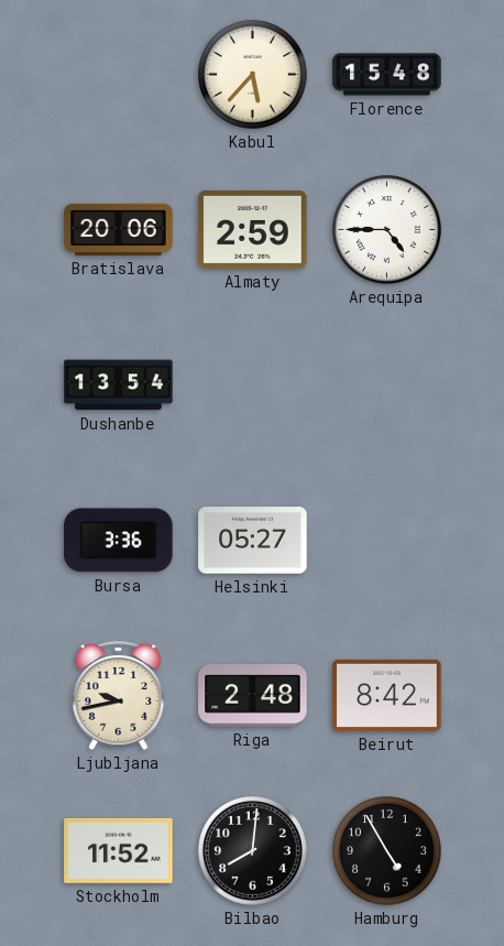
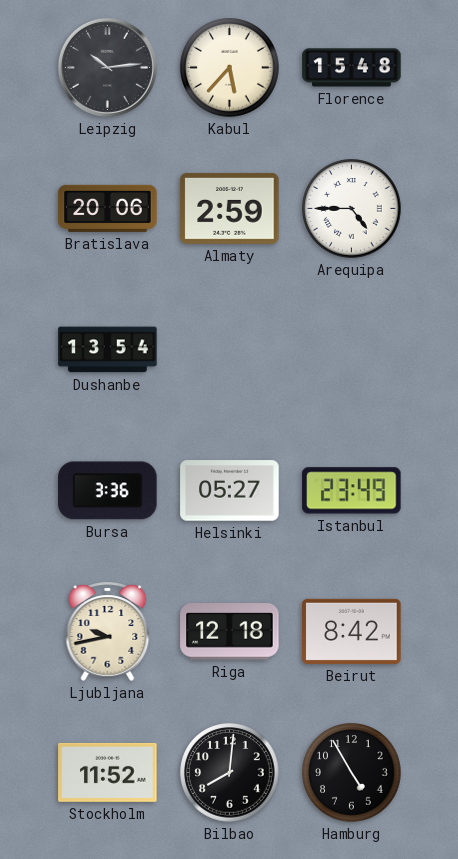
Leipzig: none -> 10:14 (107, 67)
Istanbul: none -> 23:49 (352, 491)
Riga: 2:48 -> 12:18 (230, 632)
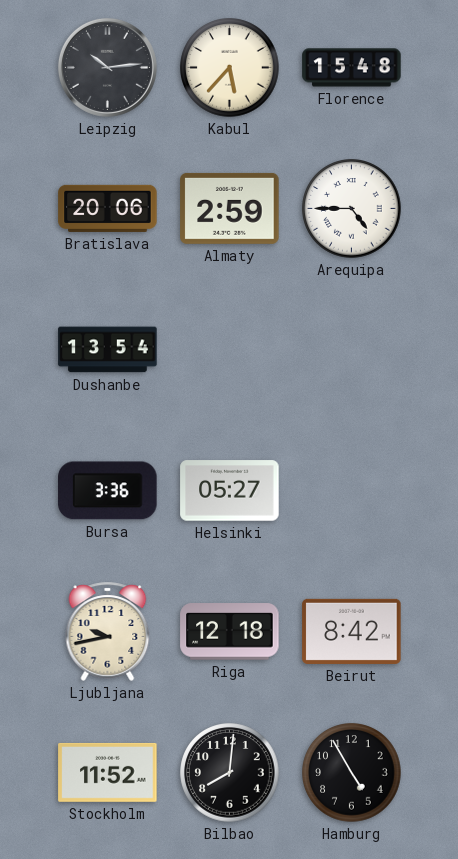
Istanbul: 23:49 -> none (352, 491)
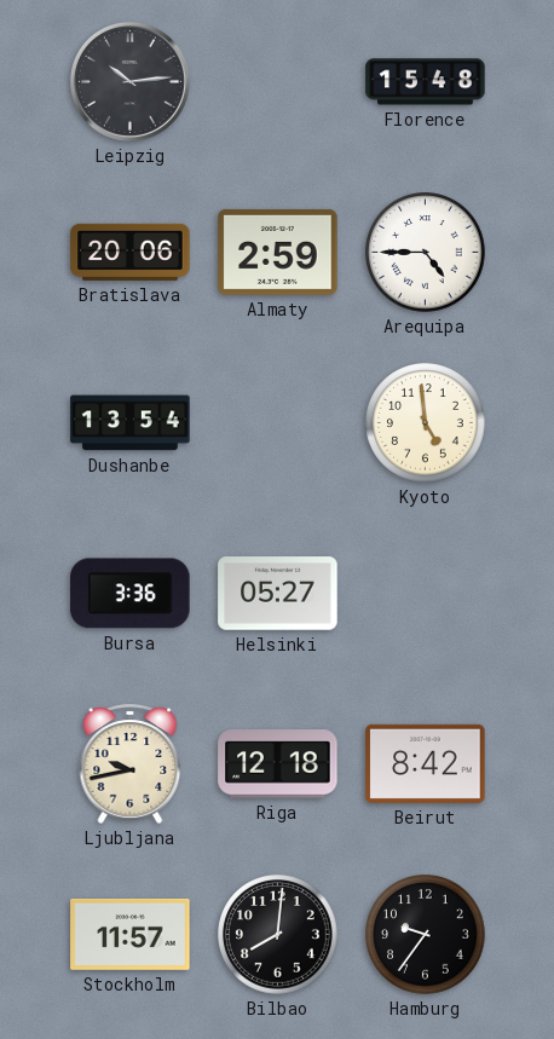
Kabul: 5:37 -> none (230, 68)
Kyoto: none -> 4:59 (426, 423)
Stockholm: 11:52 -> 11:57 (131, 934)
Hamburg: 4:55 -> 9:36 (426, 935)
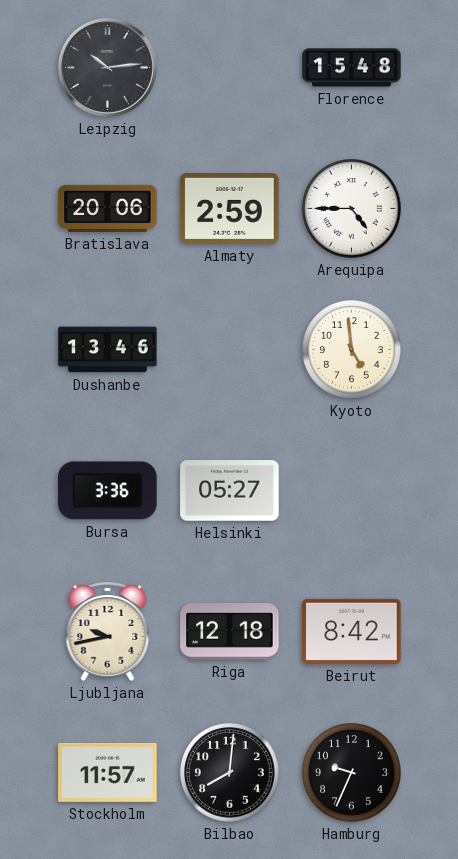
Dushanbe: 13:54 -> 13:46 (108, 350)
Hamburg: 9:36 -> 9:34 (352, 773)
